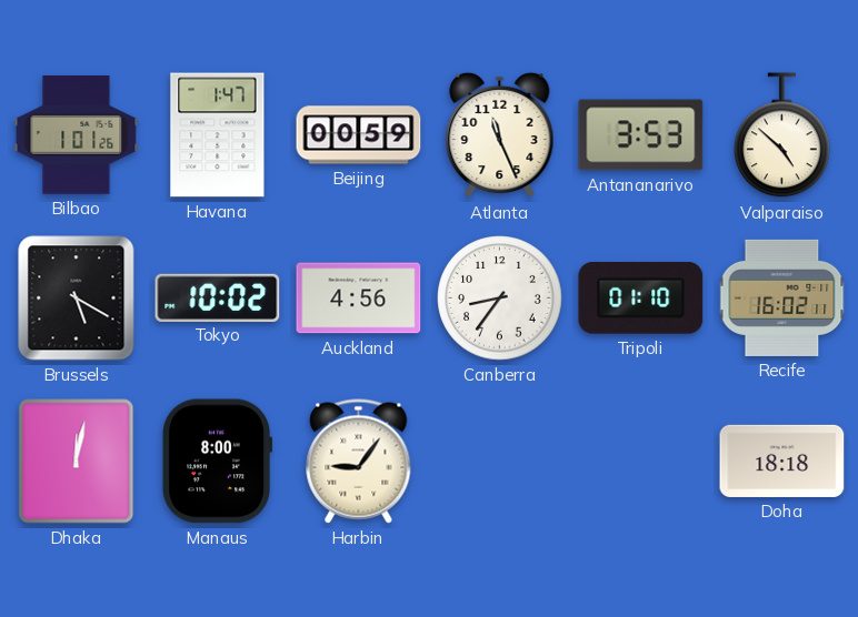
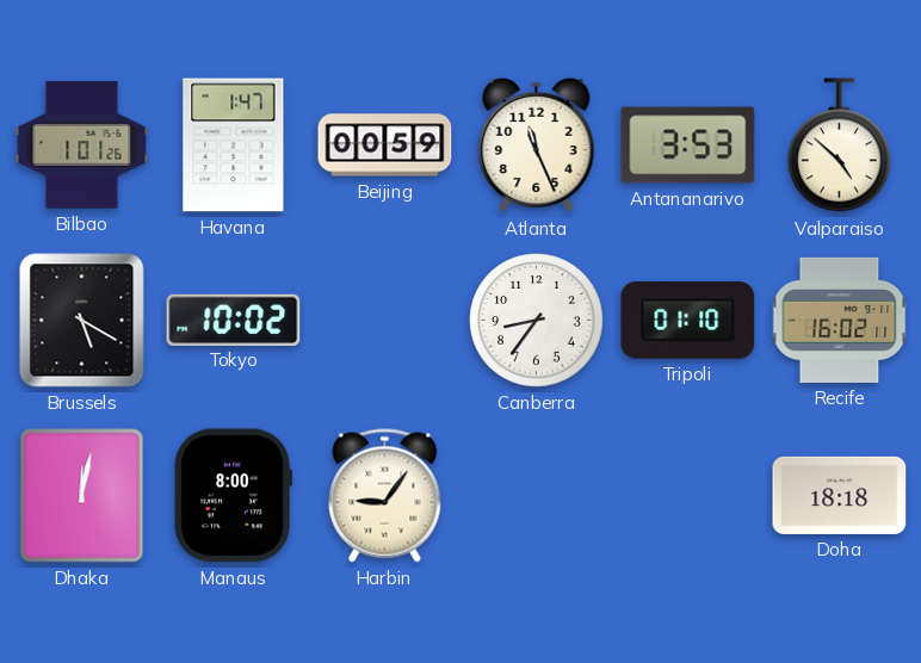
Auckland: 4:56 -> none (359, 299)
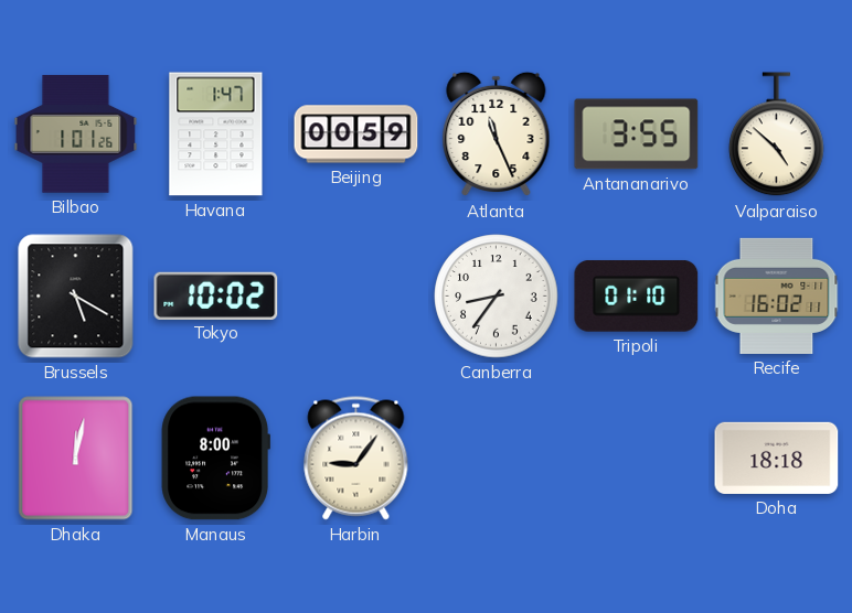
Antananarivo: 3:53 -> 3:55 (637, 135)
